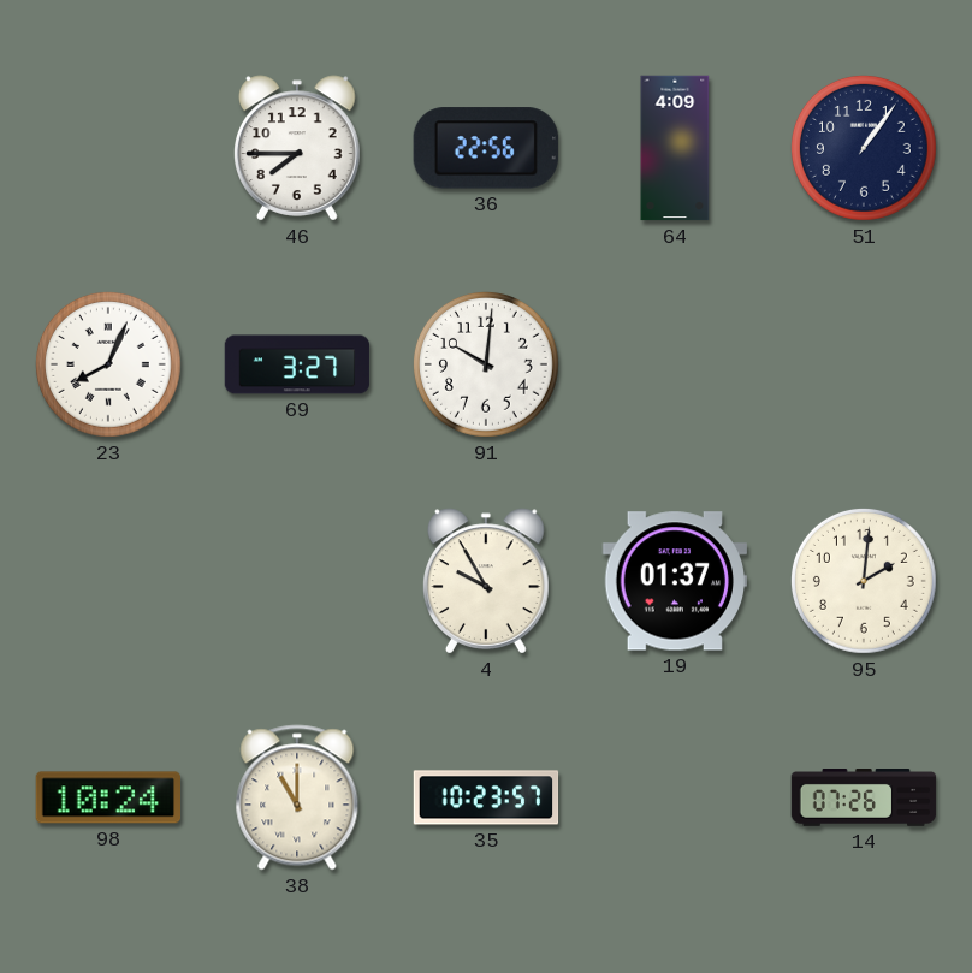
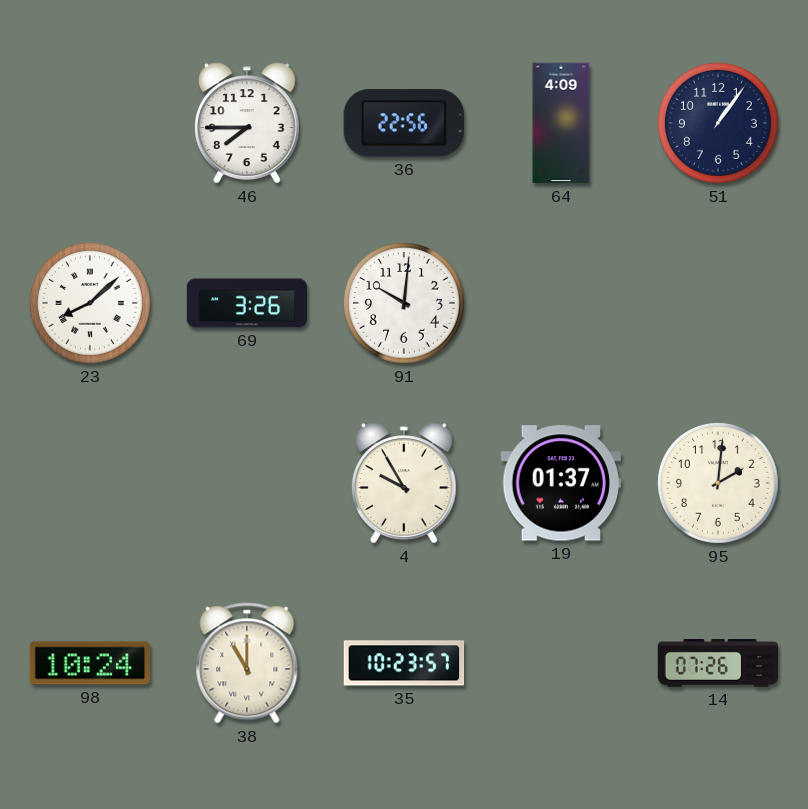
23: 8:04 -> 8:08 (90, 303)
69: 3:27 -> 3:26 (247, 303)
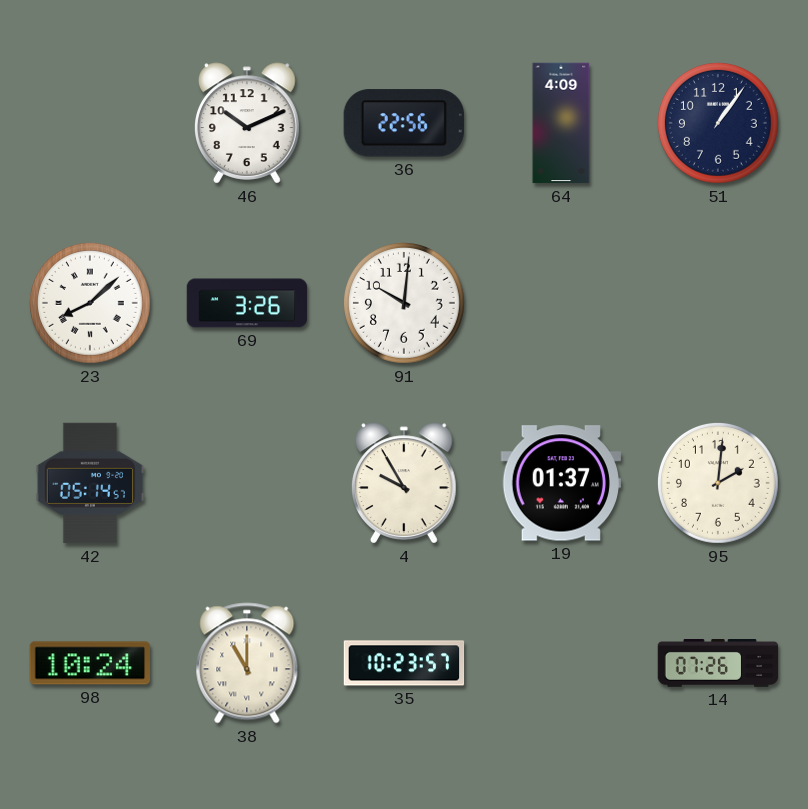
46: 7:45 -> 10:11 (248, 123)
42: none -> 05:14 (89, 483)
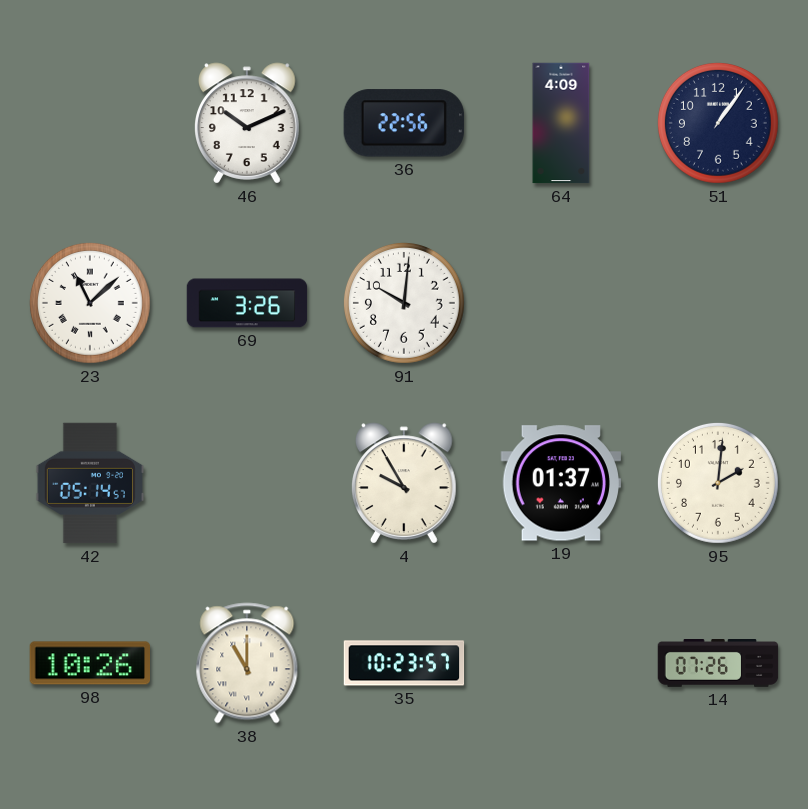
23: 8:08 -> 11:08 (90, 303)
98: 10:24 -> 10:26 (89, 663)
